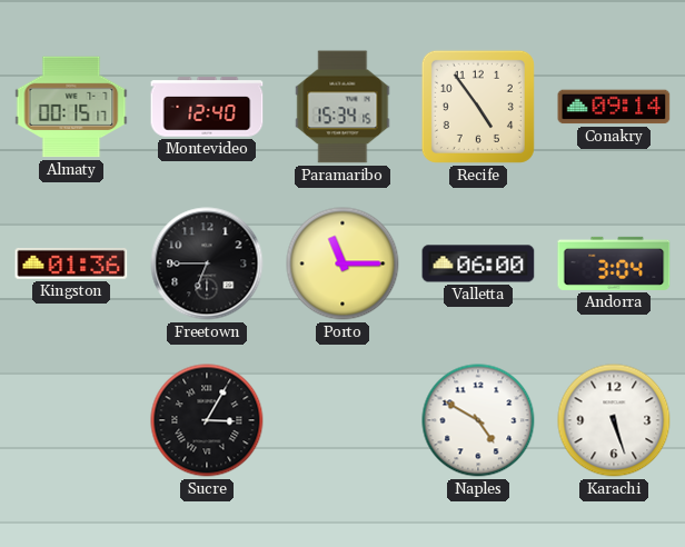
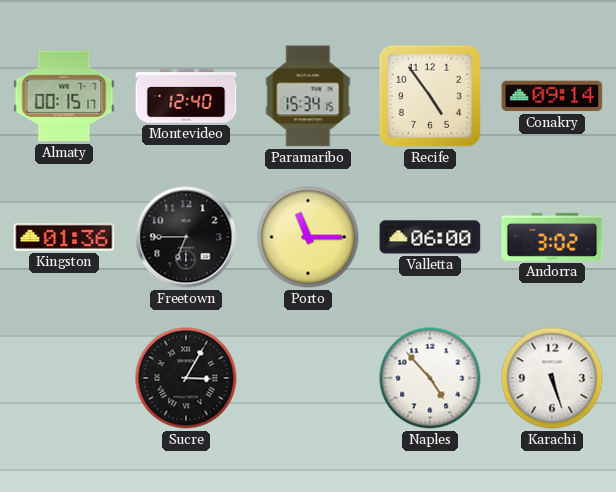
Andorra: 3:04 -> 3:02 (552, 237)
Naples: 4:50 -> 4:53 (430, 378)
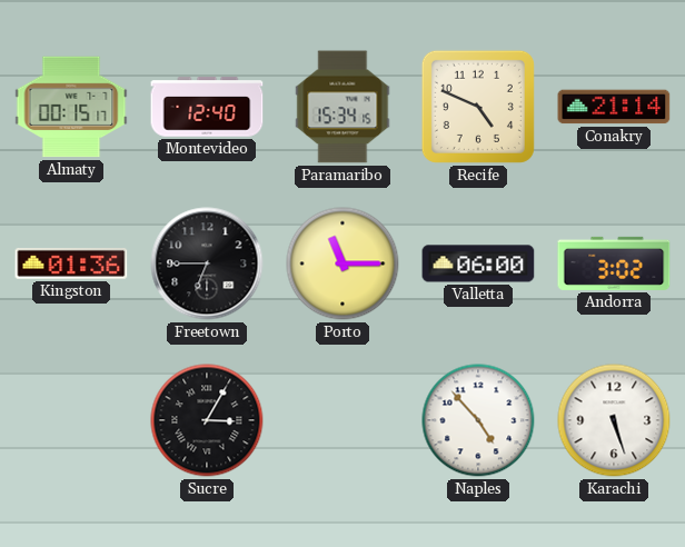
Recife: 4:54 -> 4:49 (478, 107)
Conakry: 09:14 -> 21:14 (614, 107)
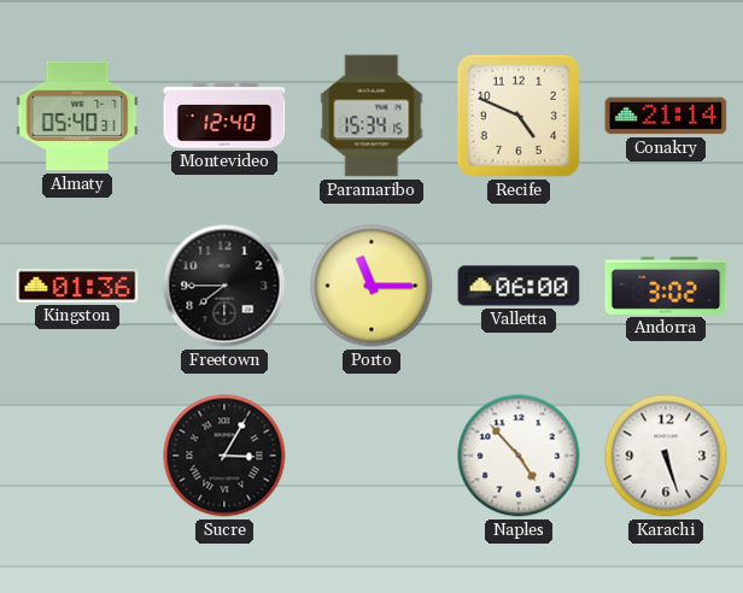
Almaty: 00:15 -> 05:40 (77, 116)
Freetown: 6:45 -> 7:45 (224, 286)
